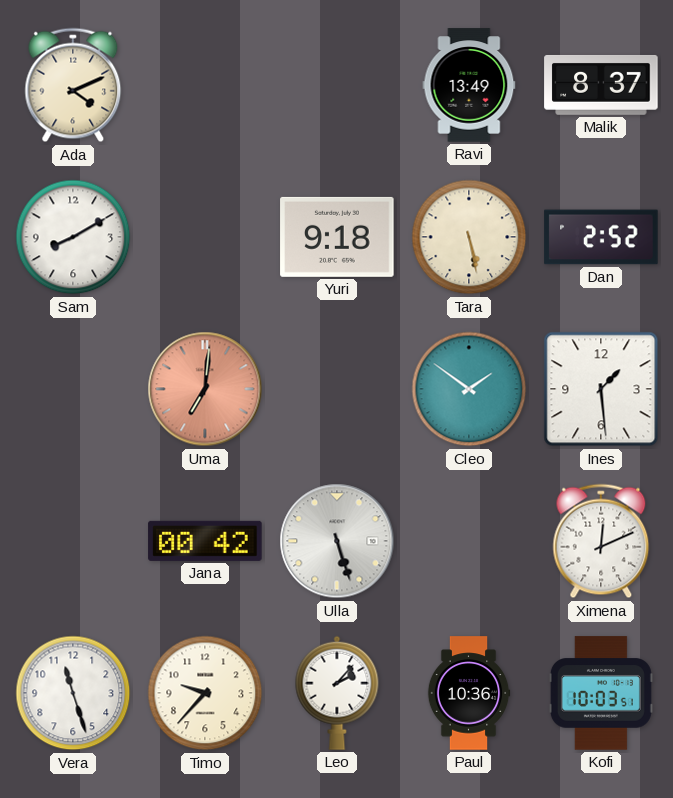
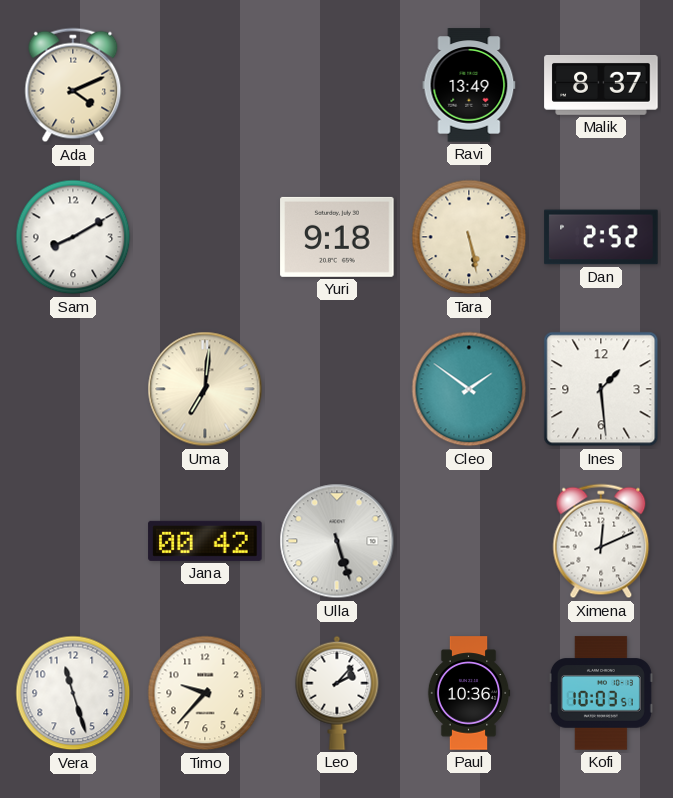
Uma dial: salmon -> cream (205, 389)
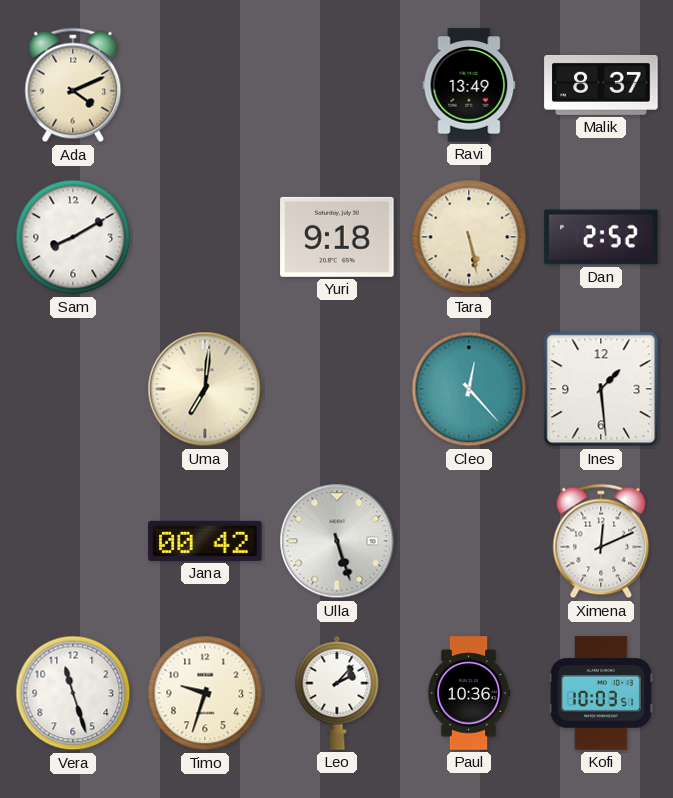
Cleo: 1:51 -> 12:23 (469, 389)
Timo: 9:37 -> 9:33 (205, 693)
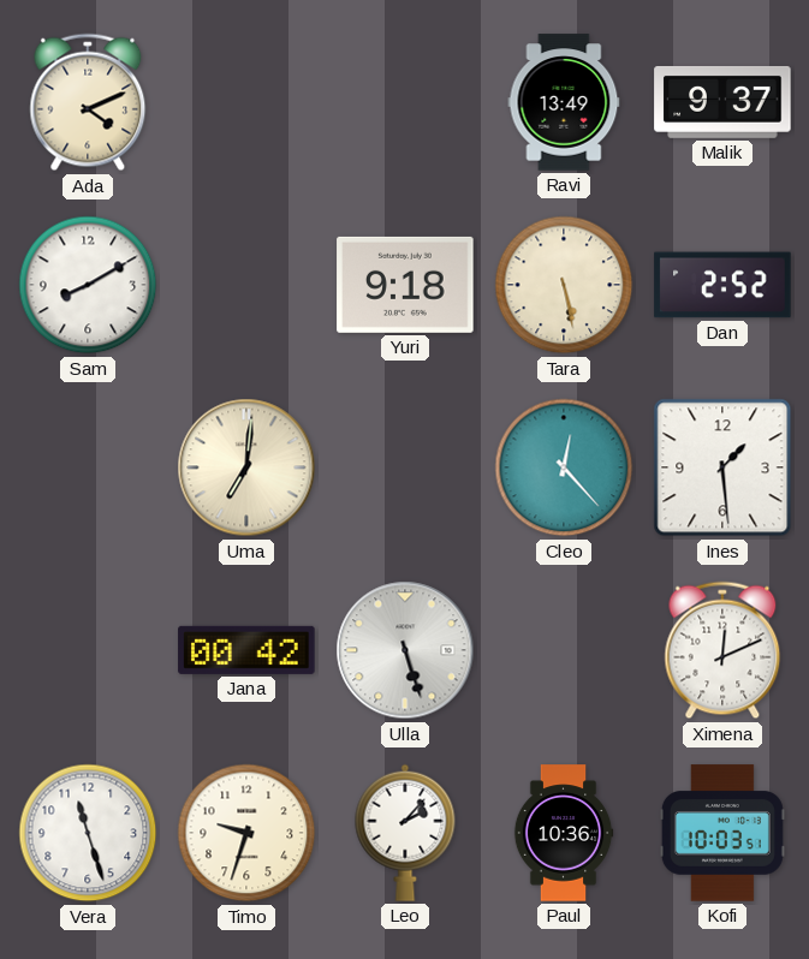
Malik: 8:37 -> 9:37 (722, 102)
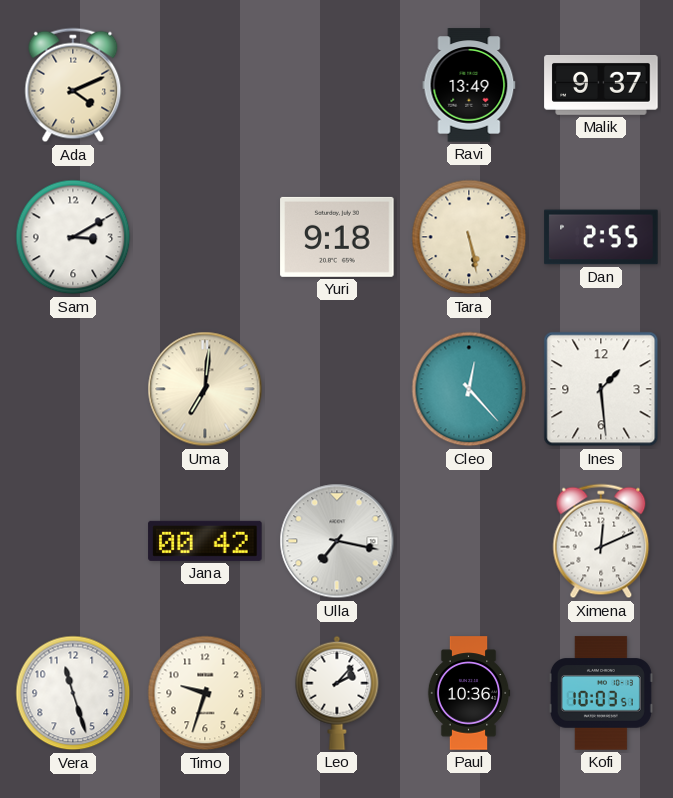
Sam: 8:10 -> 3:10 (73, 237)
Dan: 2:52 -> 2:55 (601, 237)
Ulla: 5:27 -> 7:17 (337, 541)
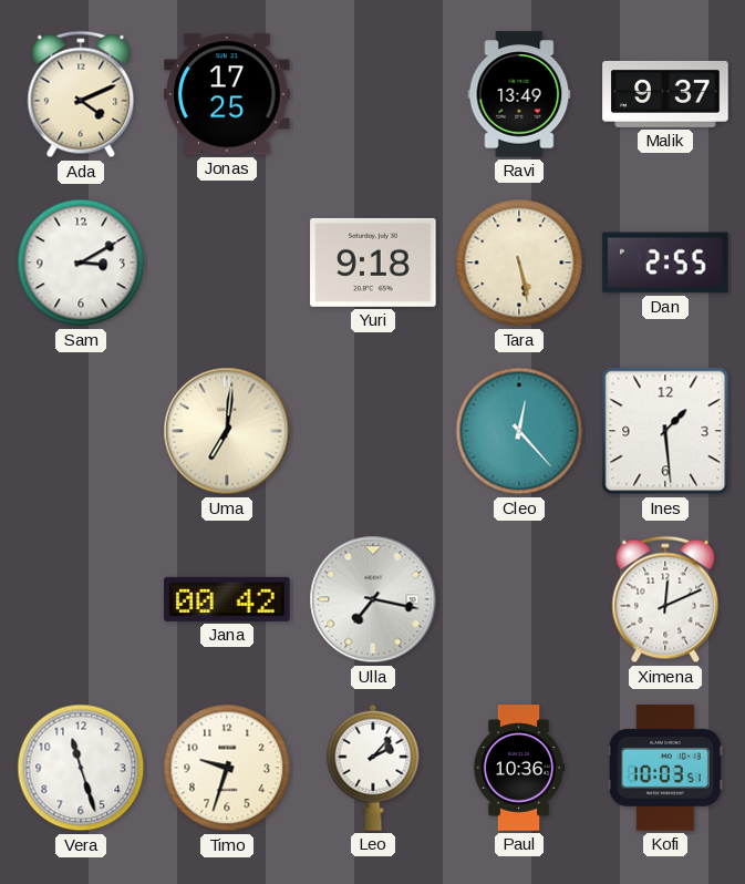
Jonas: none -> 17:25 (227, 94)
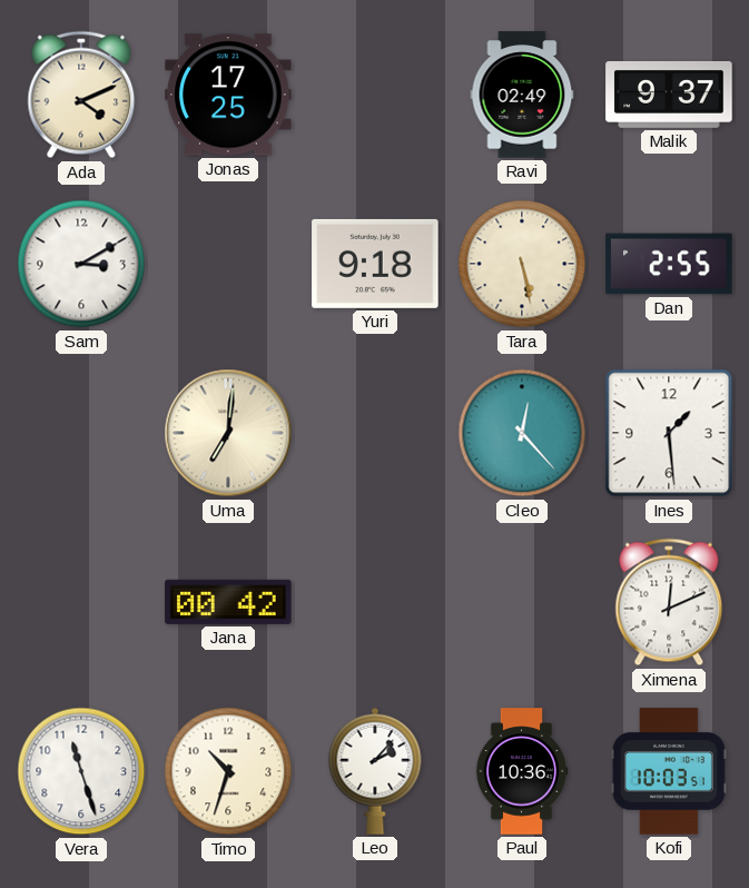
Ravi: 13:49 -> 02:49 (522, 95)
Ulla: 7:17 -> none (373, 599)
Timo: 9:33 -> 10:33 (228, 771)
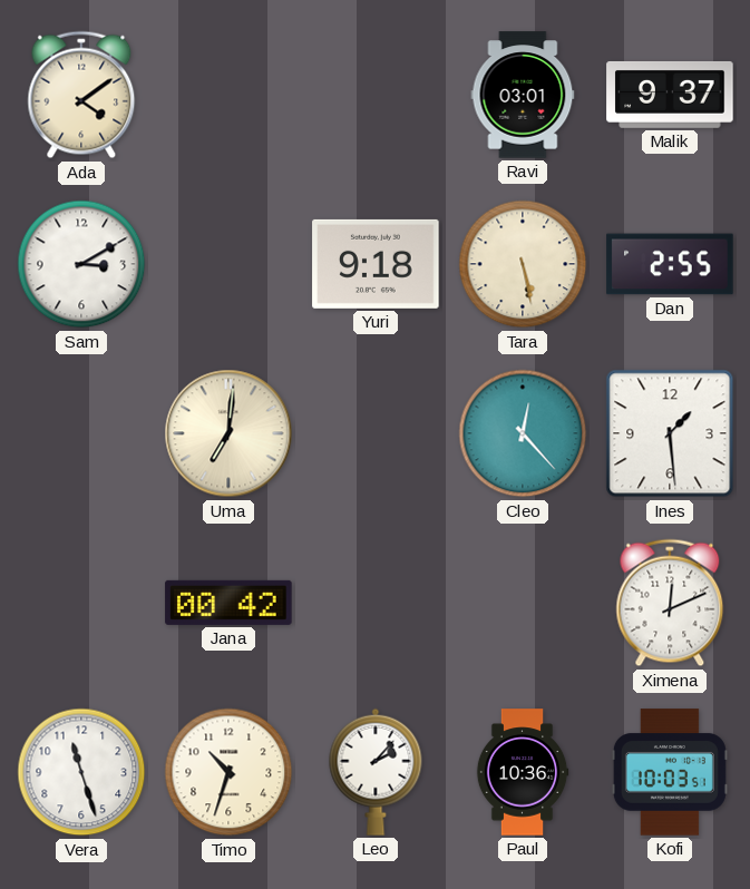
Ada: 4:11 -> 4:09 (81, 95)
Jonas: 17:25 -> none (228, 95)
Ravi: 02:49 -> 03:01 (523, 95)
